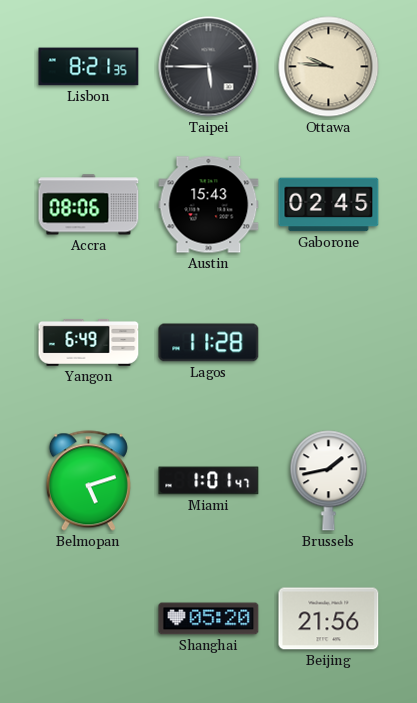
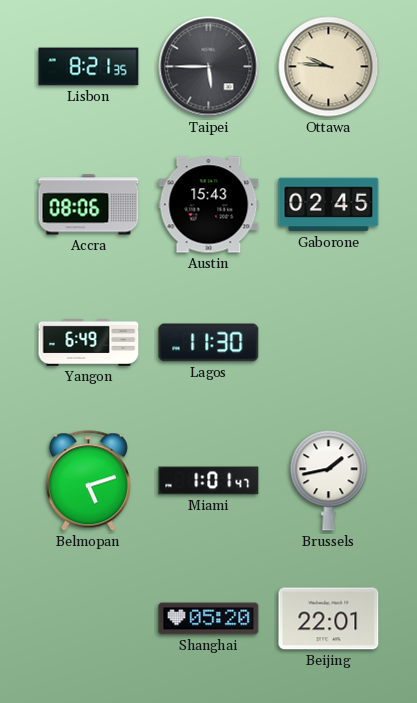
Lagos: 11:28 -> 11:30 (209, 343)
Beijing: 21:56 -> 22:01 (329, 619)
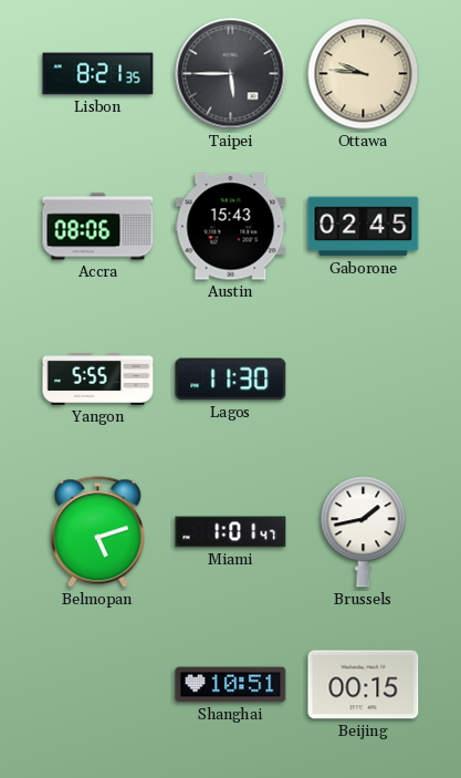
Yangon: 6:49 -> 5:55 (98, 378)
Shanghai: 05:20 -> 10:51 (231, 685)
Beijing: 22:01 -> 00:15 (364, 685)
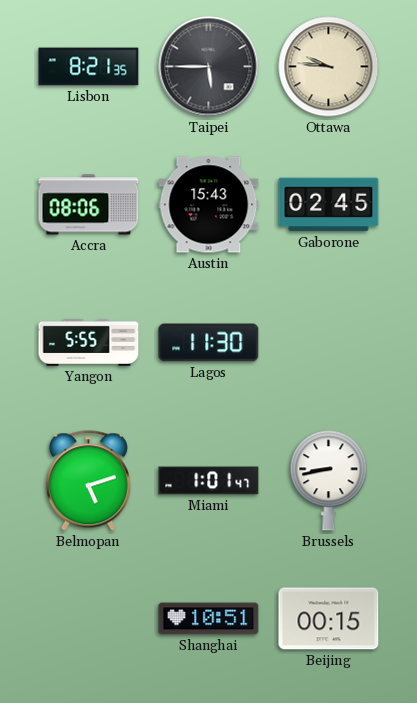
Brussels: 1:43 -> 8:43 (329, 481)
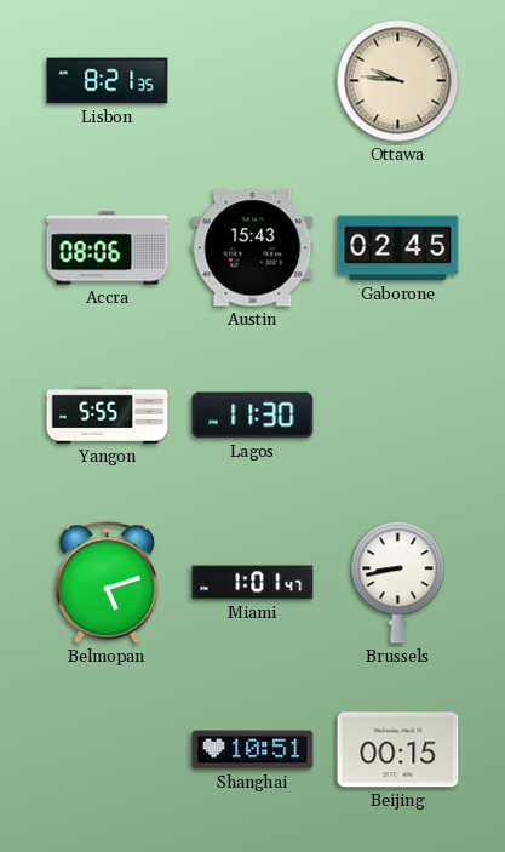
Taipei: 5:45 -> none (209, 67)
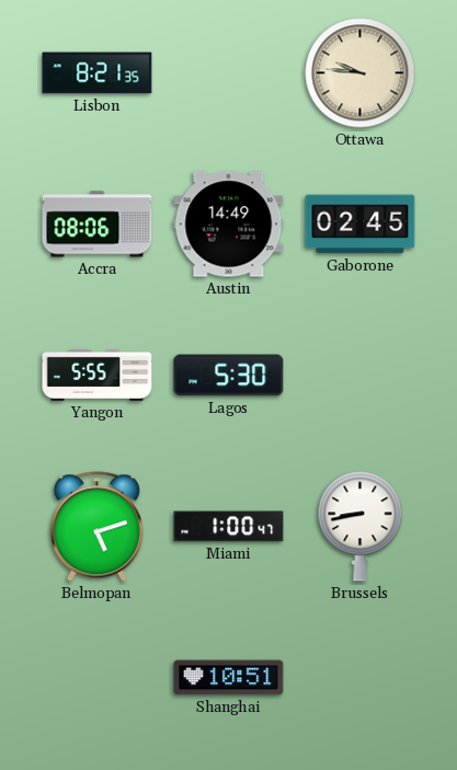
Austin: 15:43 -> 14:49 (229, 225)
Lagos: 11:30 -> 5:30 (229, 376)
Miami: 1:01 -> 1:00 (229, 527)
Beijing: 00:15 -> none (398, 750)
